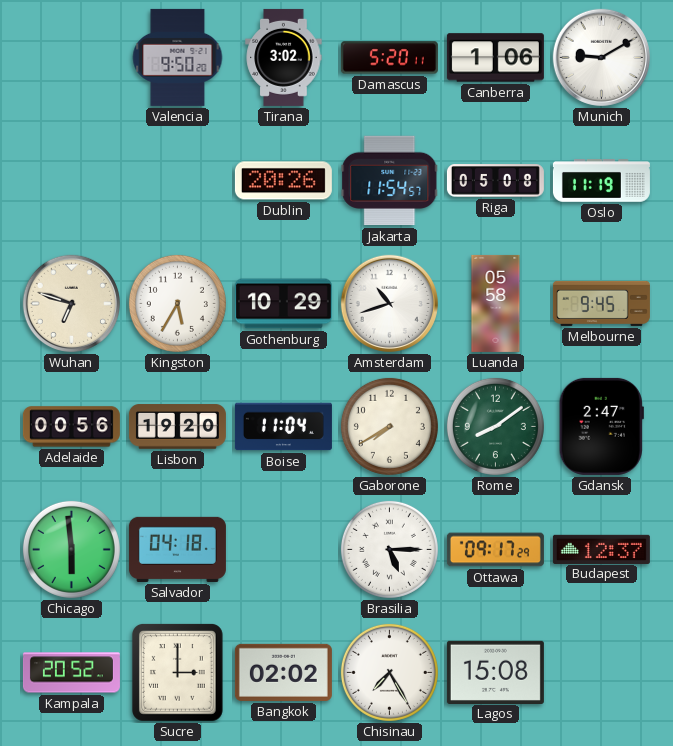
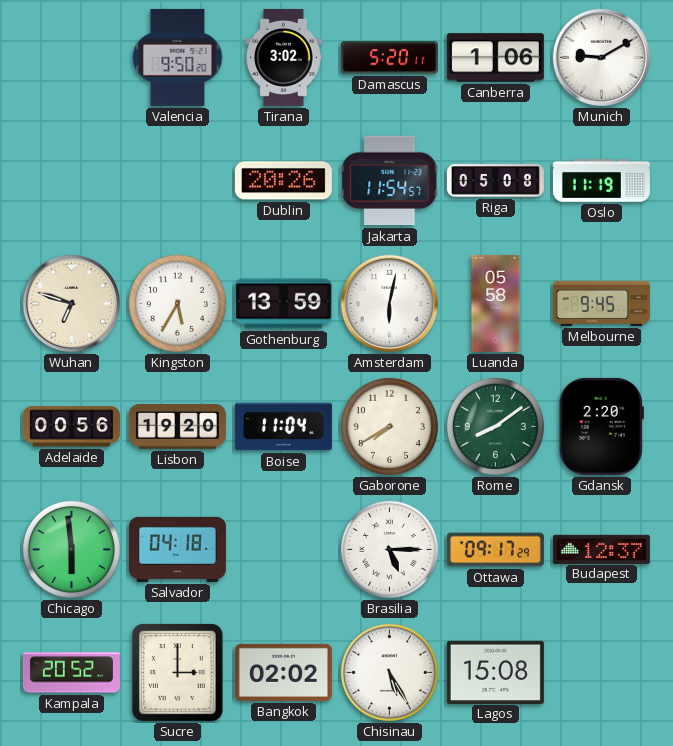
Gothenburg: 10:29 -> 13:59 (283, 304)
Amsterdam: 10:42 -> 6:02 (389, 303)
Gdansk: 2:47 -> 2:20 (601, 426)
Chisinau: 7:25 -> 5:25 (389, 672)
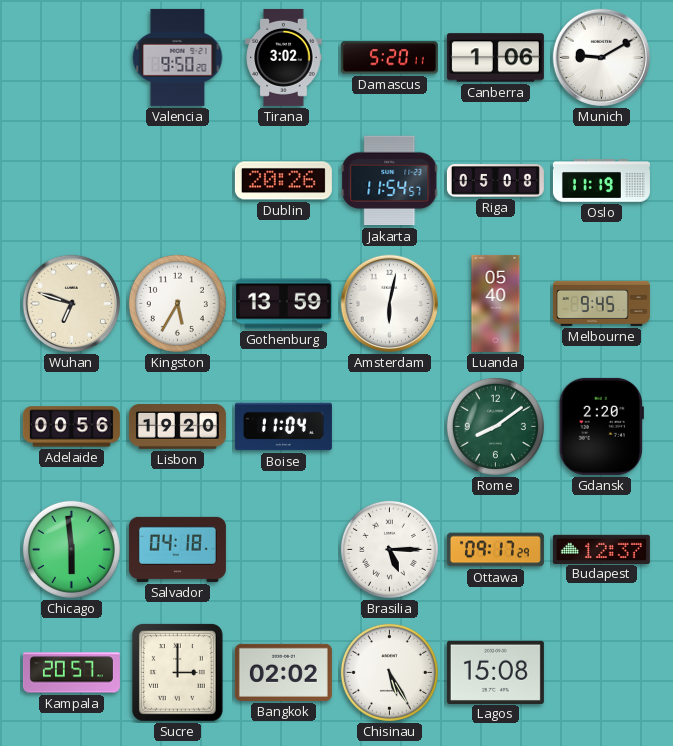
Luanda: 05:58 -> 05:40 (496, 303)
Gaborone: 7:40 -> none (389, 426)
Kampala: 20:52 -> 20:57 (71, 673)
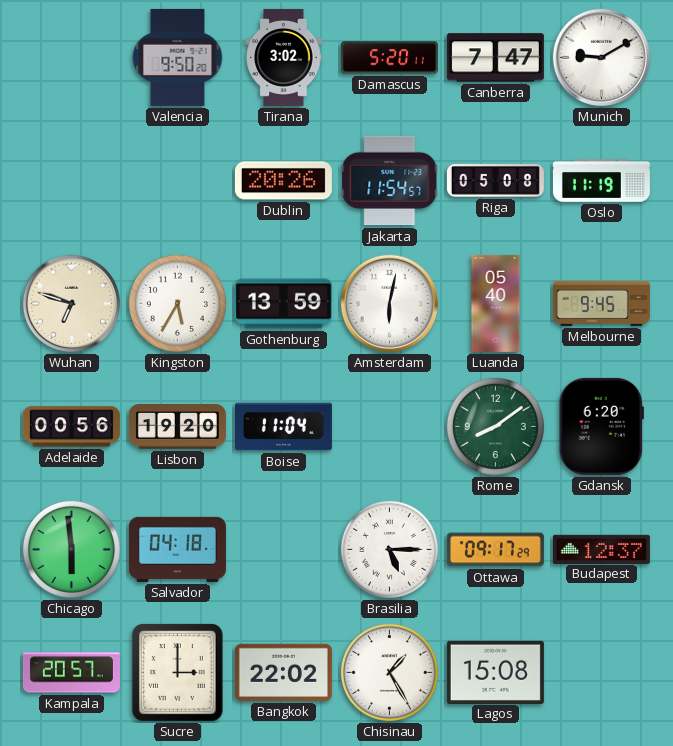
Canberra: 1:06 -> 7:47 (495, 58)
Gdansk: 2:20 -> 6:20 (601, 426)
Bangkok: 02:02 -> 22:02 (283, 672)
Chisinau: 5:25 -> 1:25 (389, 672)
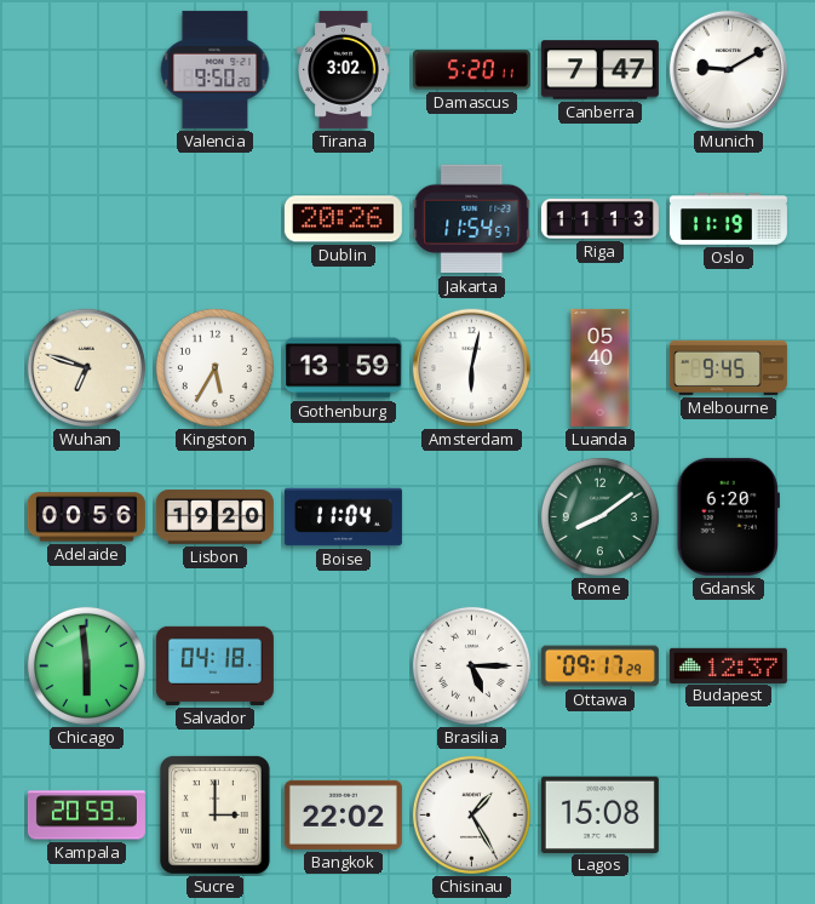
Riga: 05:08 -> 11:13 (599, 219)
Kampala: 20:57 -> 20:59 (86, 816)
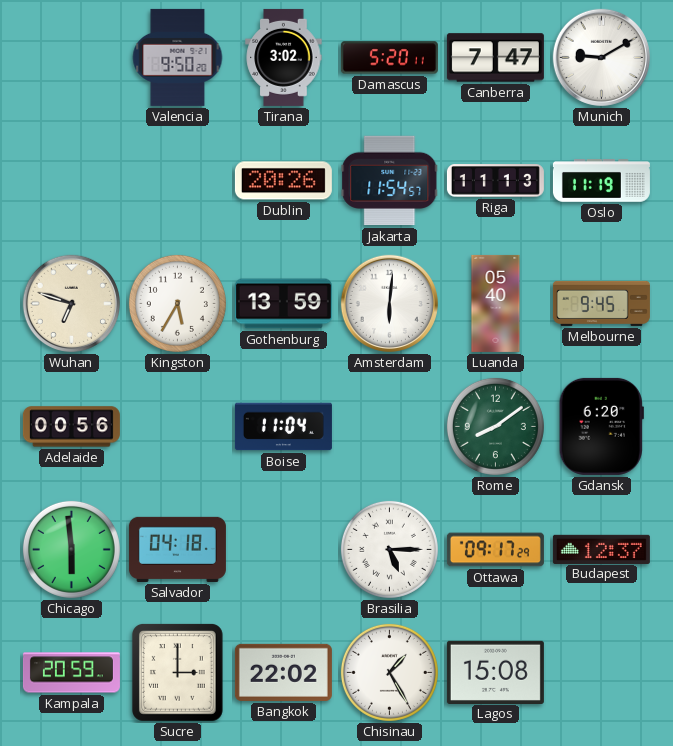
Amsterdam: 6:02 -> 6:01 (389, 303)
Lisbon: 19:20 -> none (214, 517)
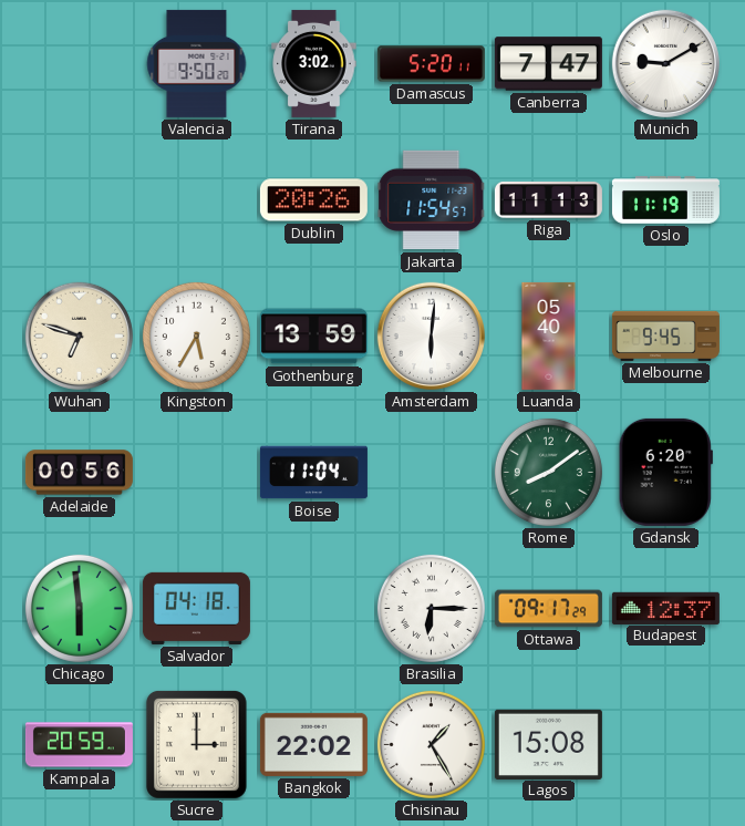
Brasilia: 5:15 -> 6:15 (431, 608)
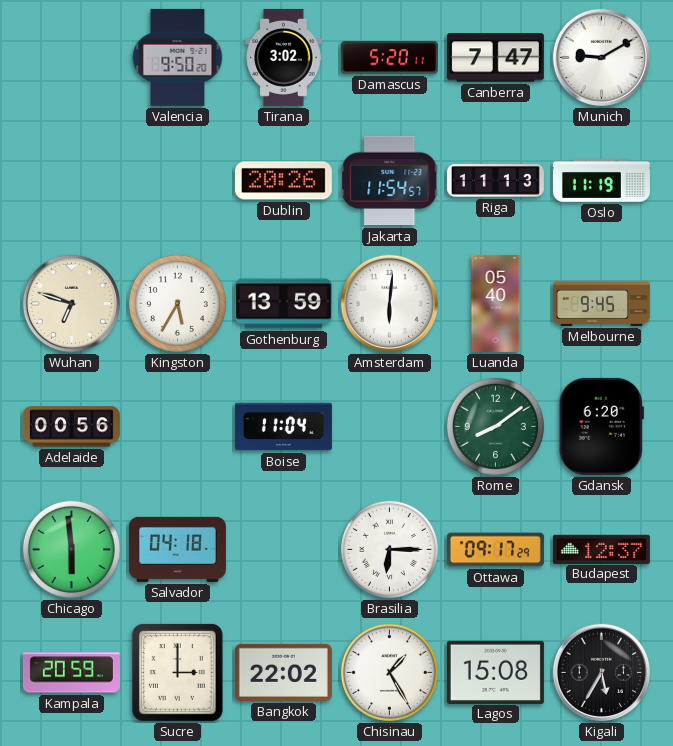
Kigali: none -> 5:35 (601, 672)
